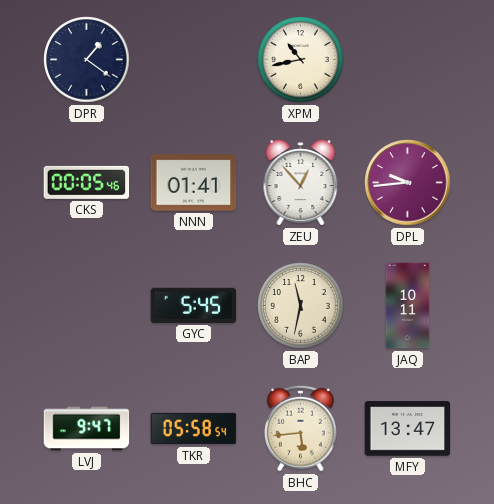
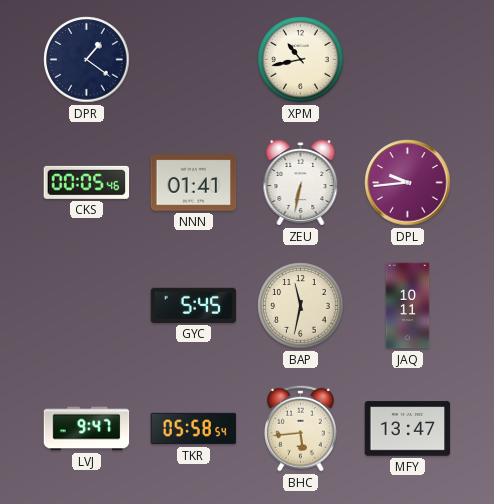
ZEU: 12:53 -> 6:32 (301, 183)
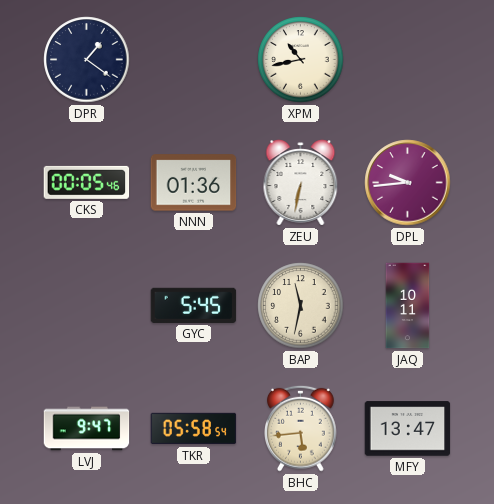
NNN: 01:41 -> 01:36 (194, 183)
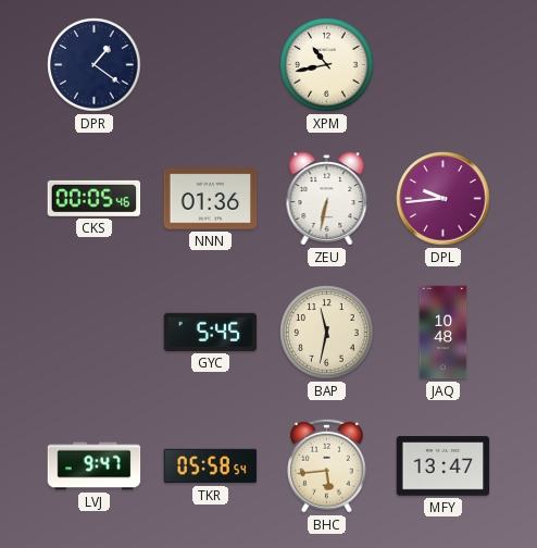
JAQ: 10:11 -> 10:48 (444, 333)
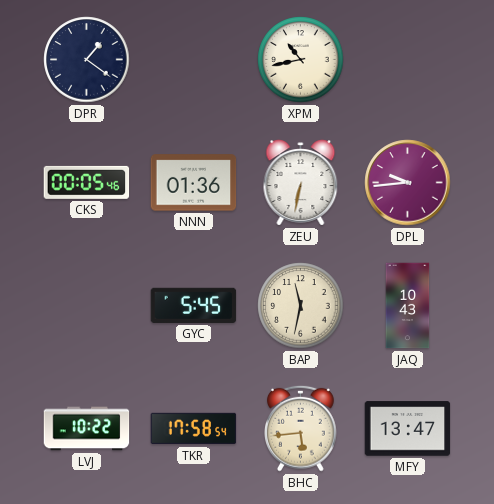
JAQ: 10:48 -> 10:43 (408, 306)
LVJ: 9:47 -> 10:22 (87, 429)
TKR: 05:58 -> 17:58 (194, 429)
